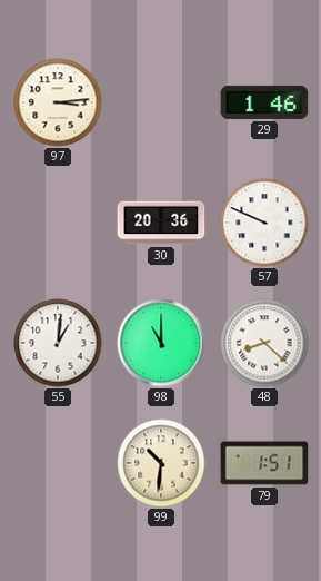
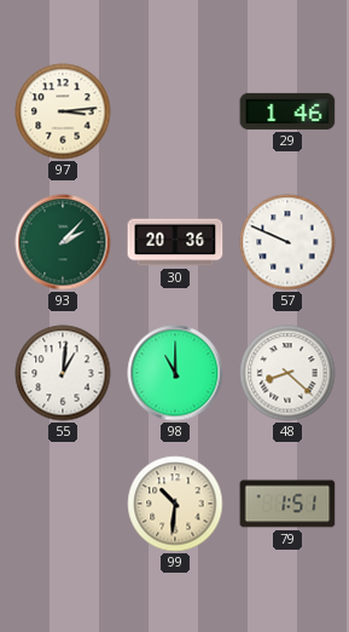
93: none -> 2:07 (63, 242)
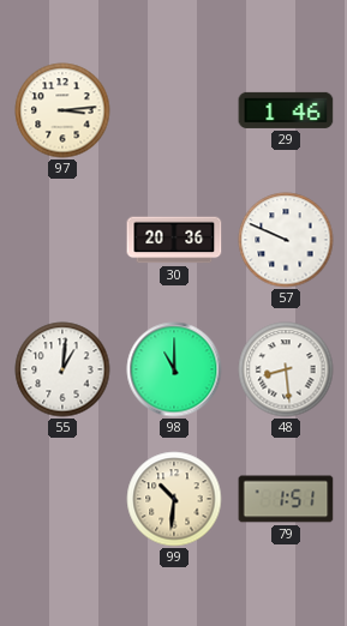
93: 2:07 -> none (63, 242)
48: 8:22 -> 8:29 (286, 369)
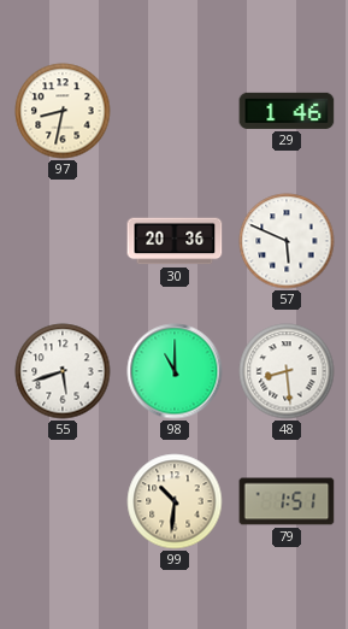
97: 3:14 -> 8:32 (63, 111)
57: 9:49 -> 5:49 (287, 241)
55: 1:01 -> 5:42 (63, 371)
